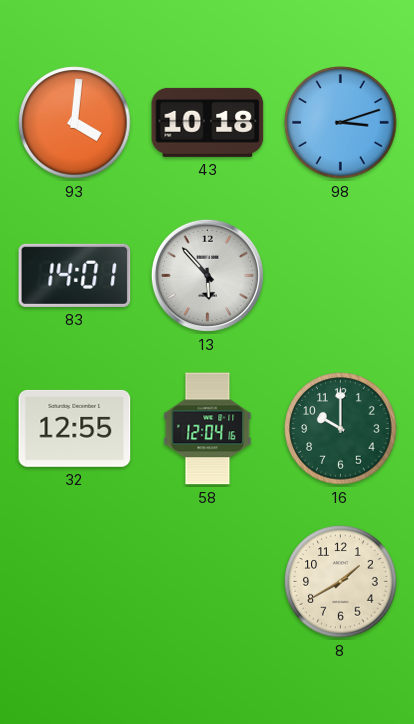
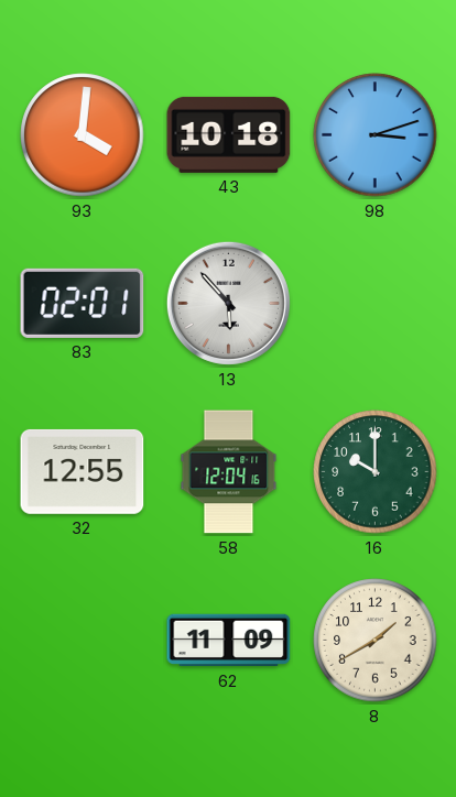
83: 14:01 -> 02:01 (83, 303)
62: none -> 11:09 (229, 641)
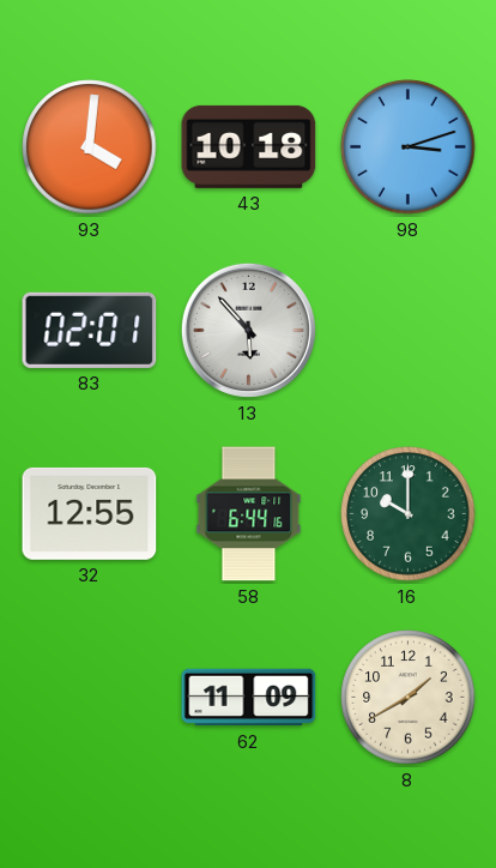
58: 12:04 -> 6:44 (249, 514)
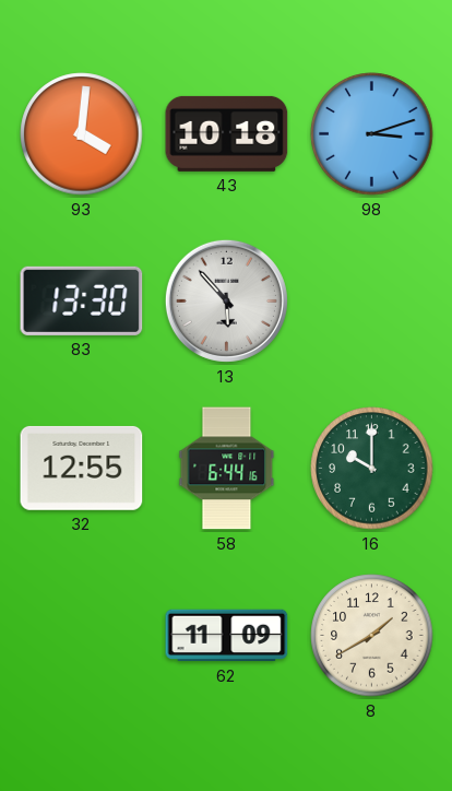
83: 02:01 -> 13:30 (82, 300)
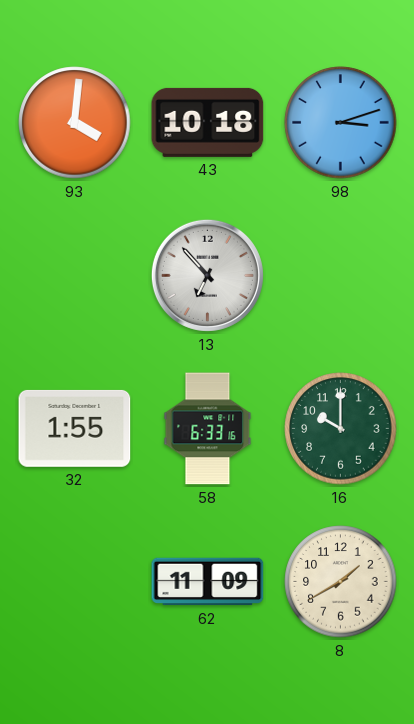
83: 13:30 -> none (82, 300)
13: 5:53 -> 6:53 (207, 275)
32: 12:55 -> 1:55 (75, 428)
58: 6:44 -> 6:33 (208, 429)
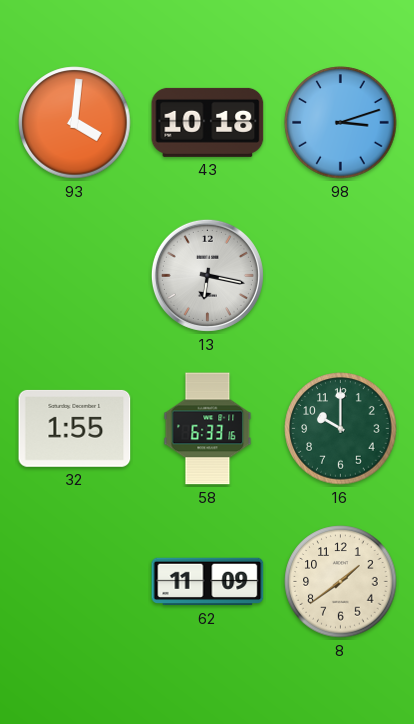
13: 6:53 -> 6:17 (207, 275)
8: 1:40 -> 1:39 (341, 582)
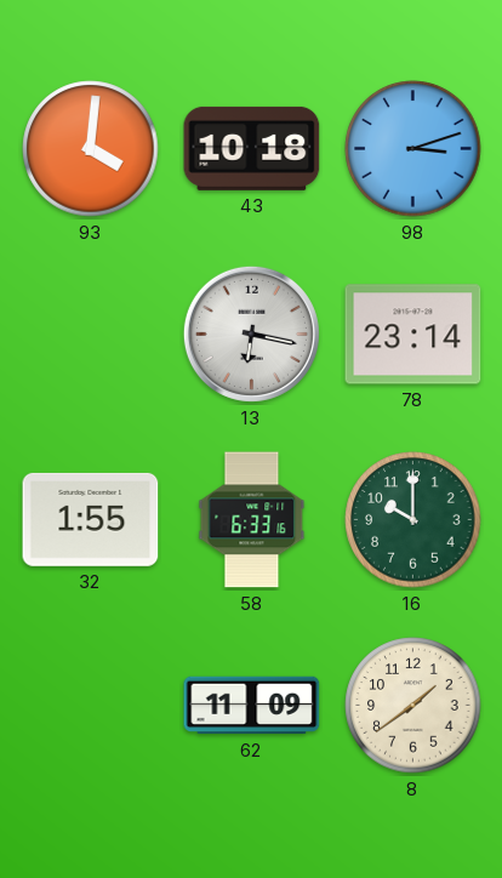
78: none -> 23:14 (413, 335)
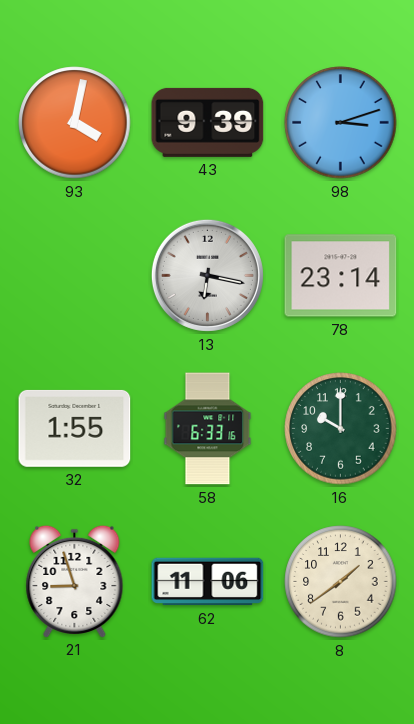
93: 4:01 -> 4:02 (75, 123)
43: 10:18 -> 9:39 (208, 122)
21: none -> 8:57 (75, 581)
62: 11:09 -> 11:06 (208, 582)
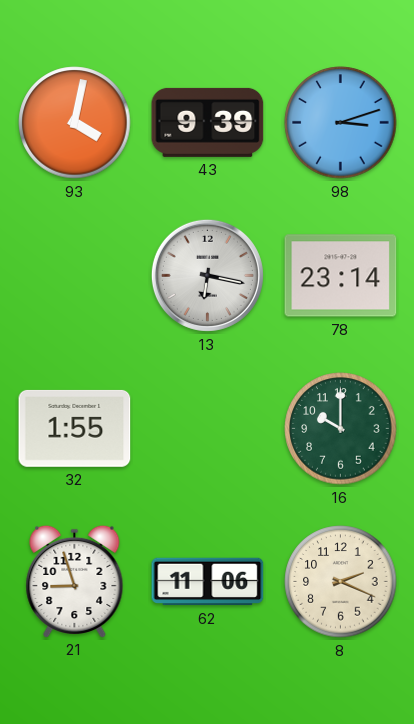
58: 6:33 -> none (208, 429)
8: 1:39 -> 2:19 (341, 582)
